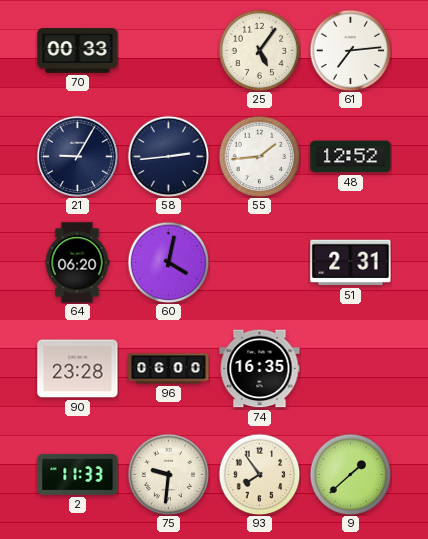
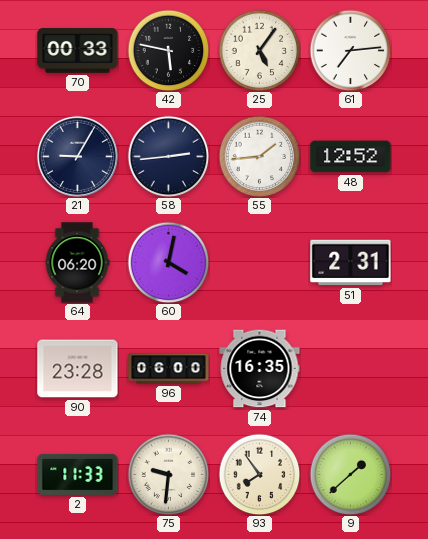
42: none -> 5:47 (168, 50)
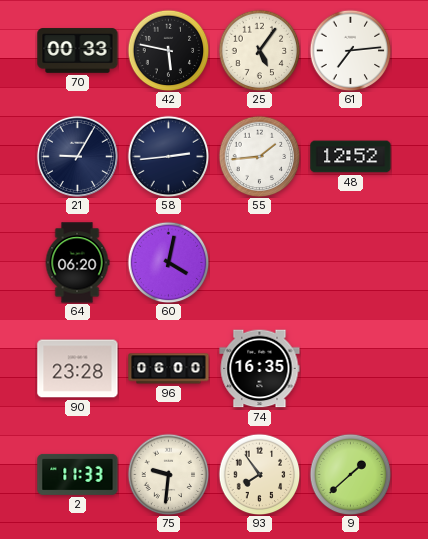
51: 2:31 -> none (351, 263)
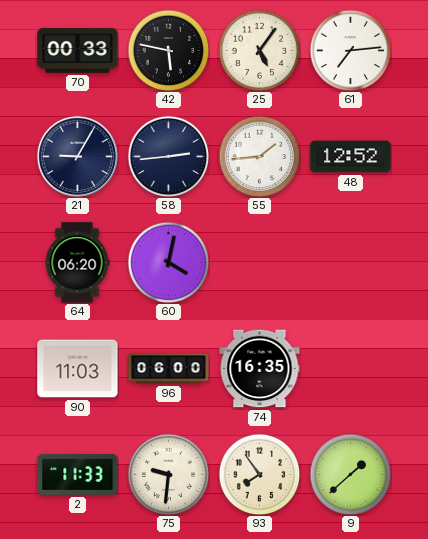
90: 23:28 -> 11:03 (78, 369)
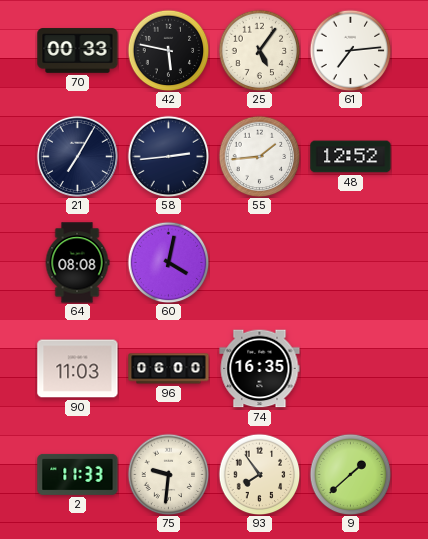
21: 9:05 -> 7:05 (77, 156)
64: 06:20 -> 08:08 (77, 263)
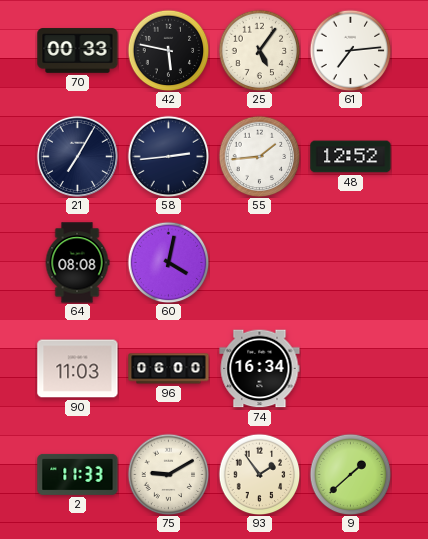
74: 16:35 -> 16:34 (260, 369)
75: 9:31 -> 9:10 (168, 474)
93: 7:54 -> 1:54 (259, 474)
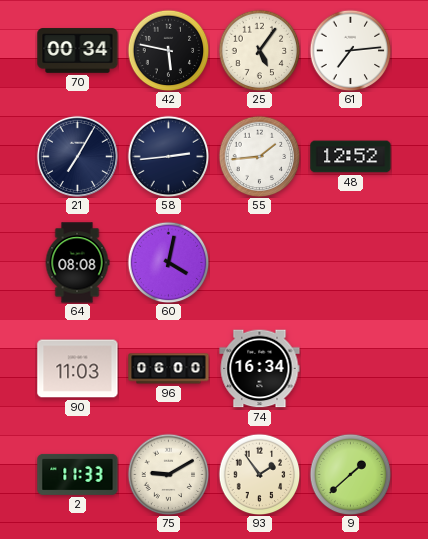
70: 00:33 -> 00:34 (78, 51)
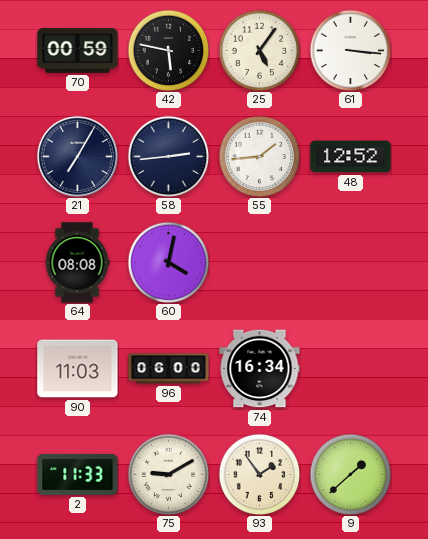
70: 00:34 -> 00:59 (78, 51)
61: 7:14 -> 3:16 (350, 50)
